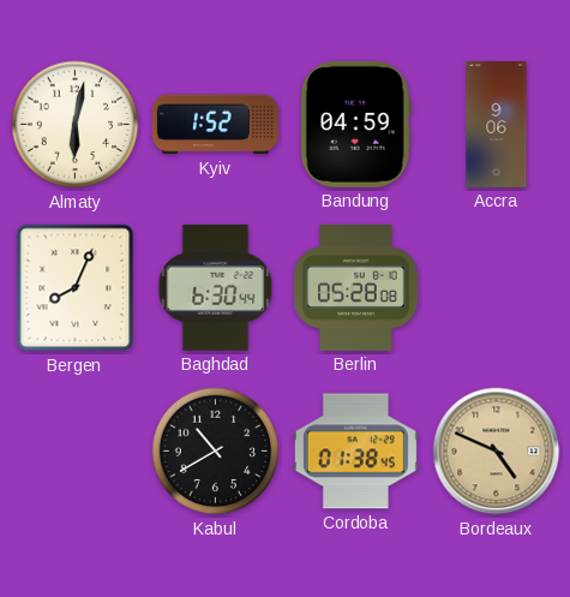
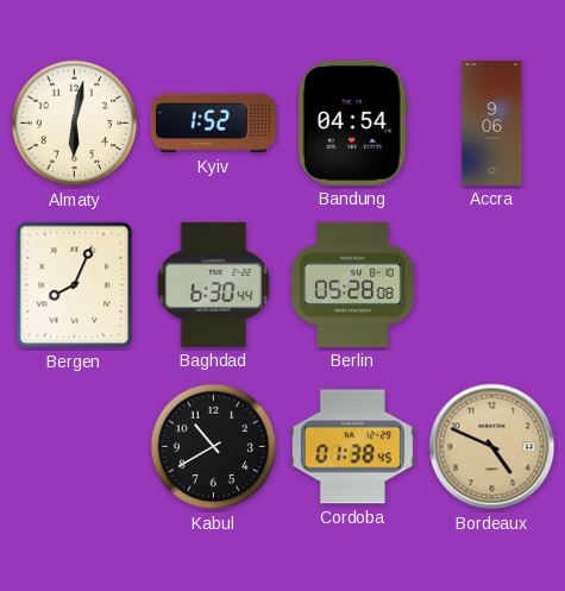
Bandung: 04:59 -> 04:54 (352, 122)
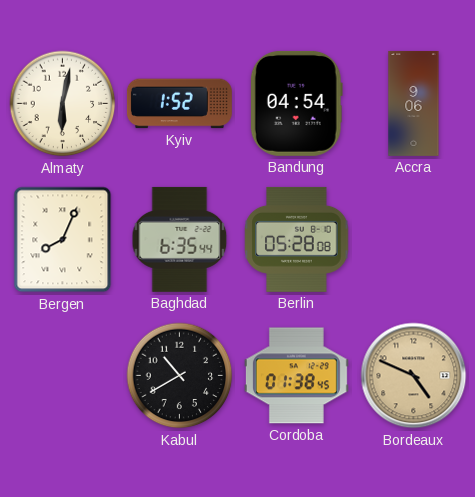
Baghdad: 6:30 -> 6:35 (180, 239)
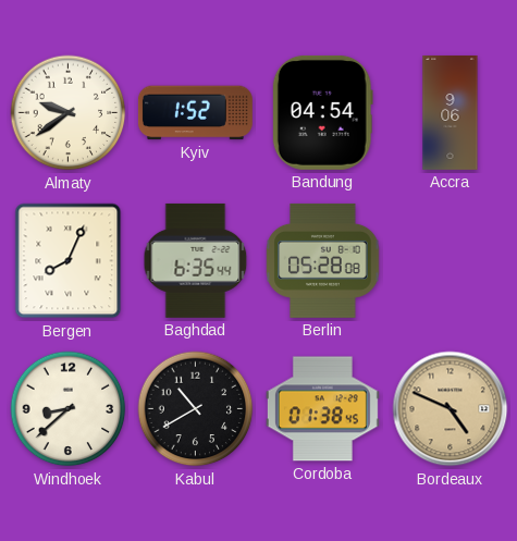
Almaty: 6:02 -> 9:39 (69, 113)
Windhoek: none -> 8:38 (69, 409)
